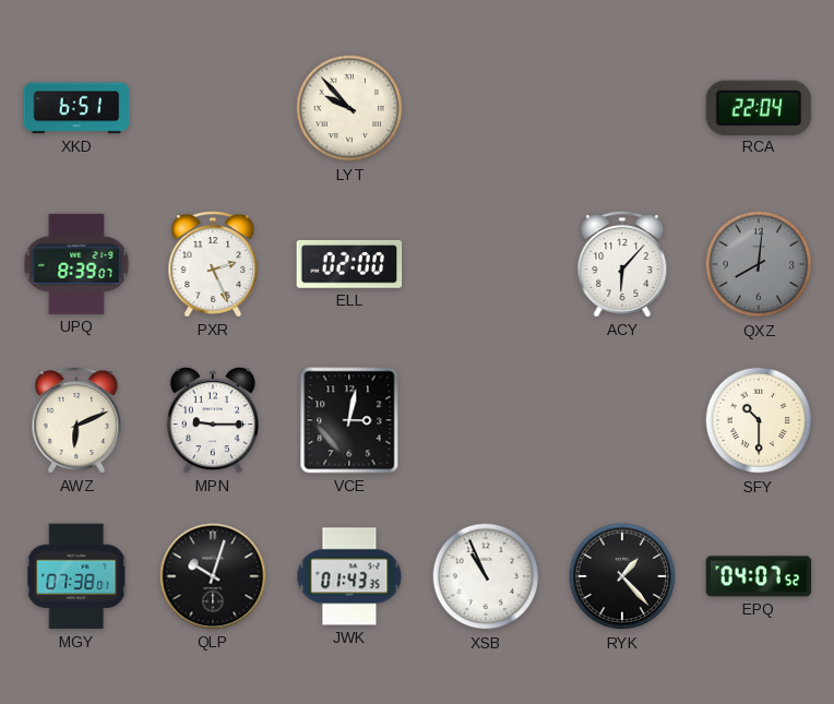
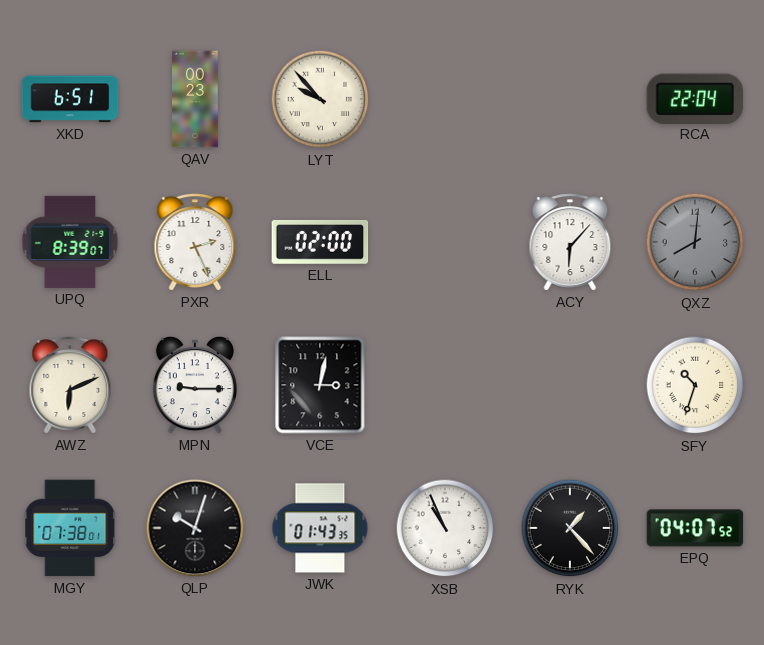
QAV: none -> 00:23 (195, 99)
SFY: 10:30 -> 10:33 (695, 385)
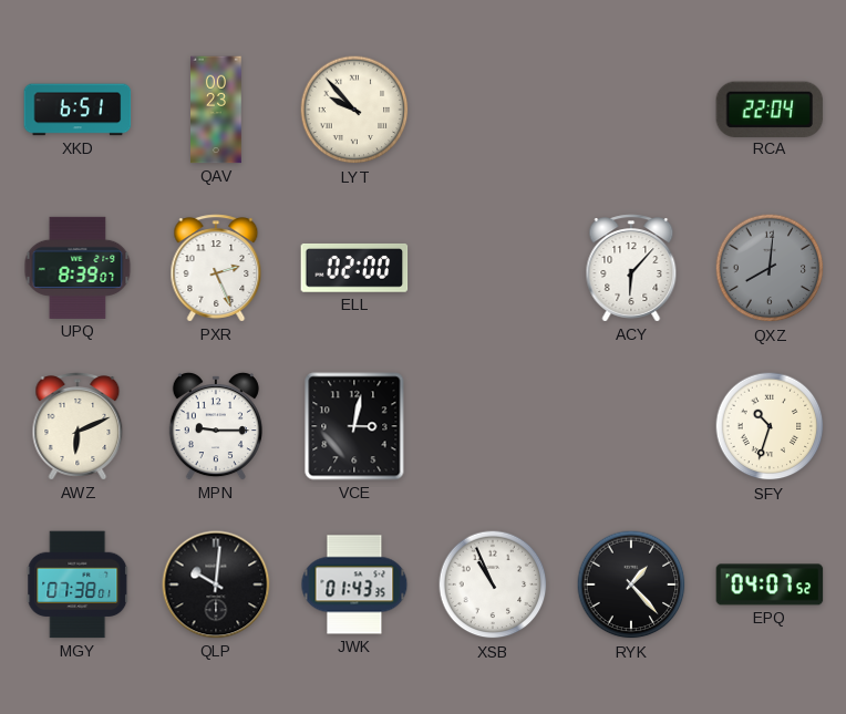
QLP: 10:03 -> 10:01 (216, 584)
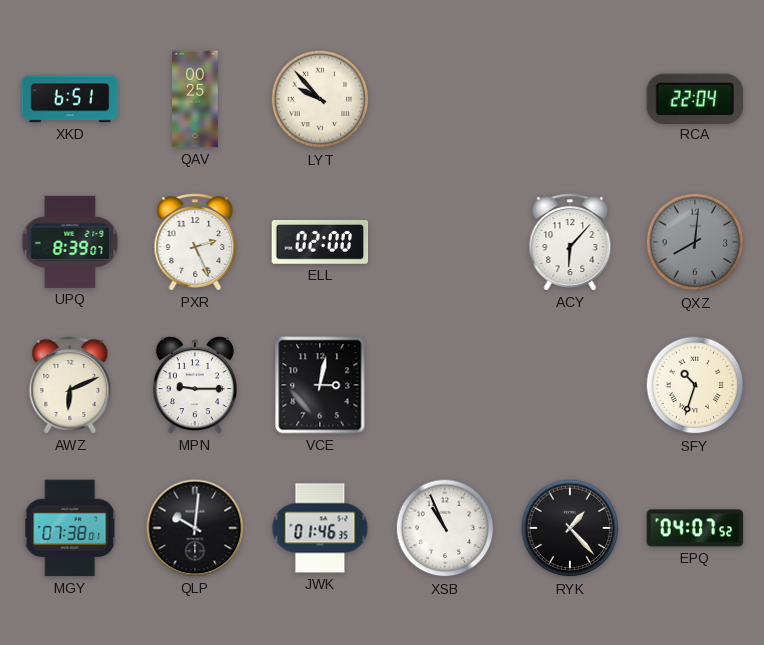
QAV: 00:23 -> 00:25 (195, 99)
JWK: 01:43 -> 01:46 (320, 528)
